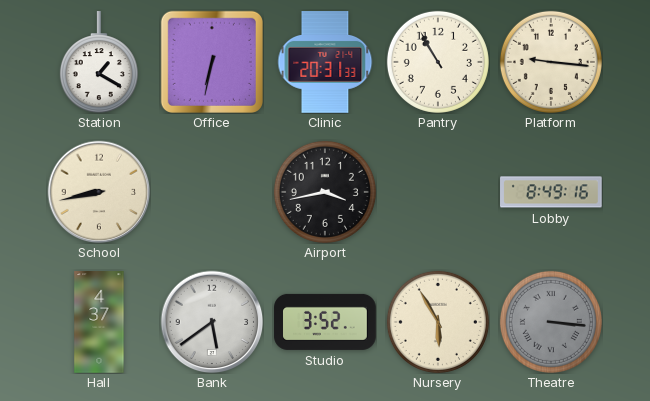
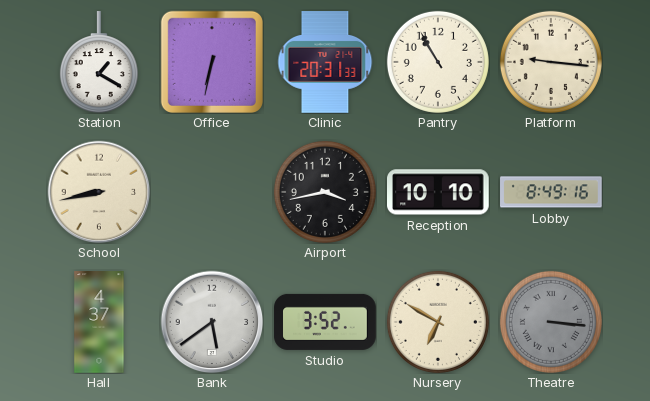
Reception: none -> 10:10 (439, 192)
Nursery: 5:55 -> 6:50 (438, 322)
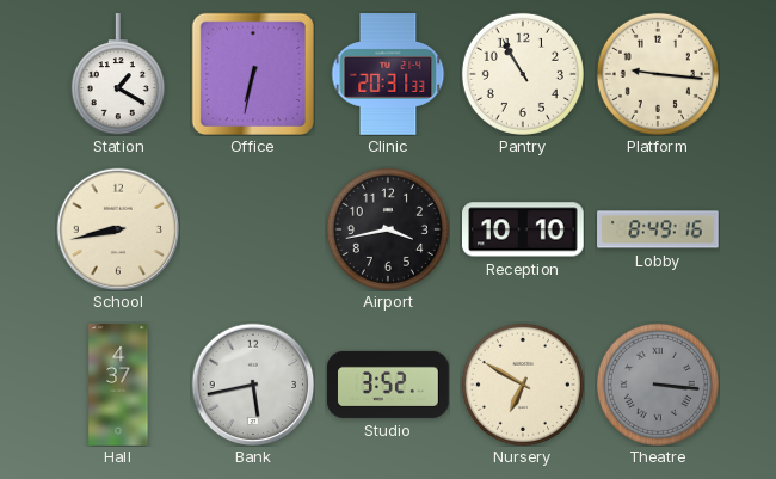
Bank: 5:39 -> 5:43 (253, 385)
